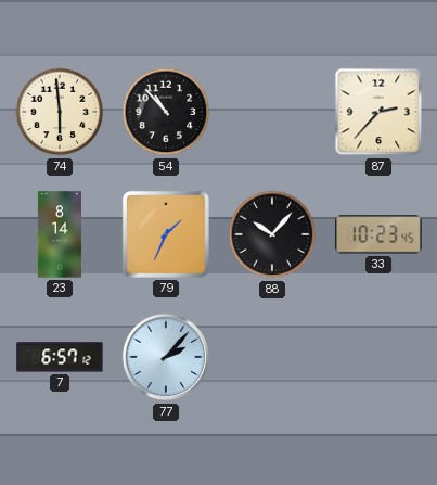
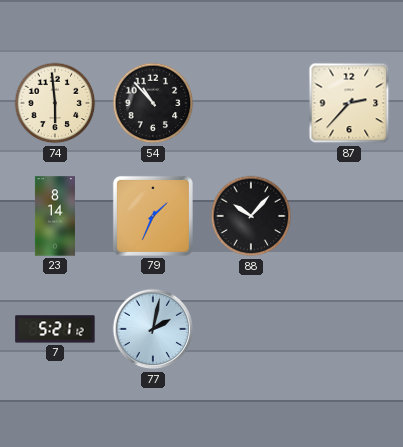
33: 10:23 -> none (378, 234)
7: 6:57 -> 5:21 (55, 329)
77: 2:07 -> 2:02 (153, 329)
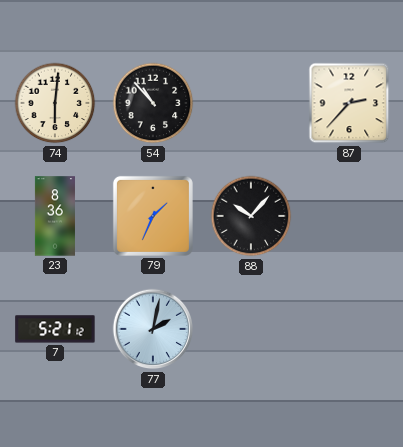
74: 5:59 -> 6:01 (55, 103)
23: 8:14 -> 8:36 (55, 216)
